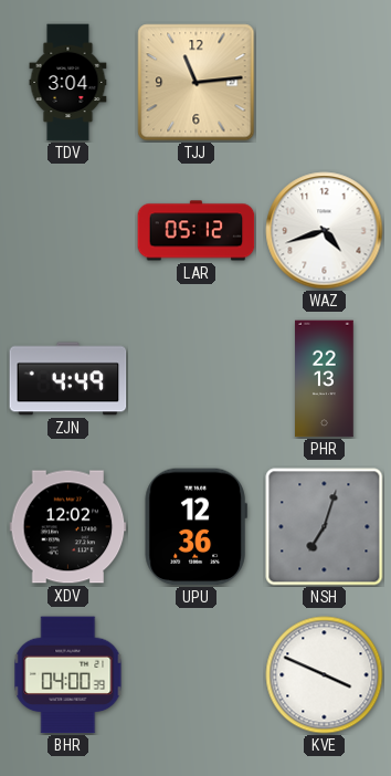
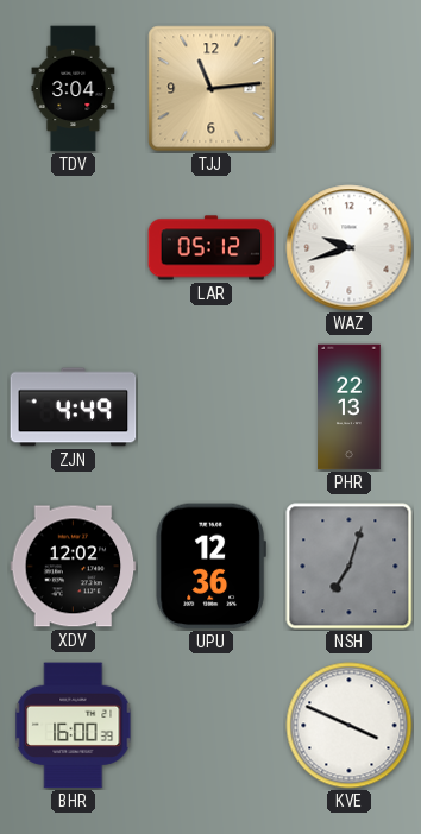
WAZ: 4:42 -> 9:42 (350, 248)
BHR: 04:00 -> 16:00 (74, 726)
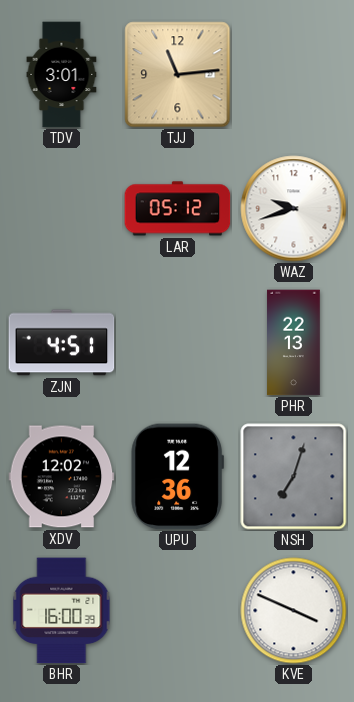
TDV: 3:04 -> 3:01 (62, 75)
ZJN: 4:49 -> 4:51 (62, 343)
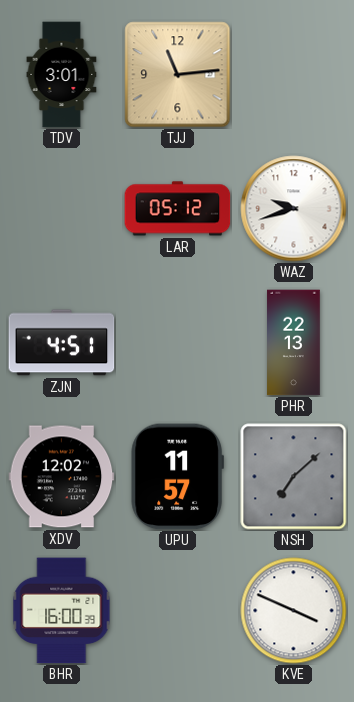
UPU: 12:36 -> 11:57 (177, 477)
NSH: 7:03 -> 7:08 (294, 477)
